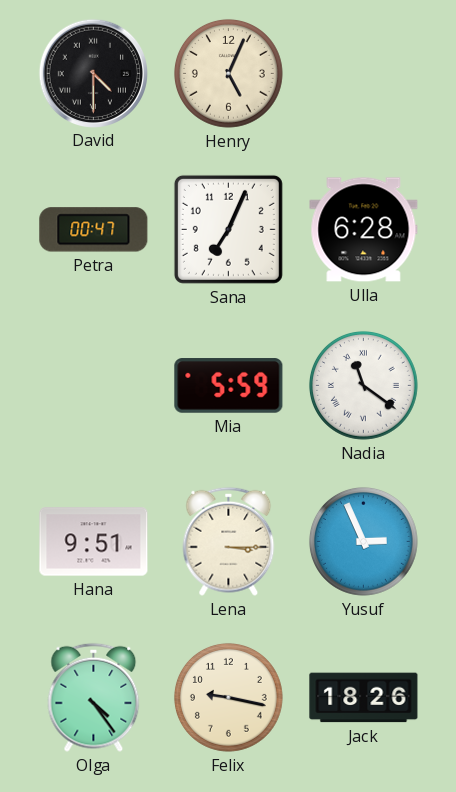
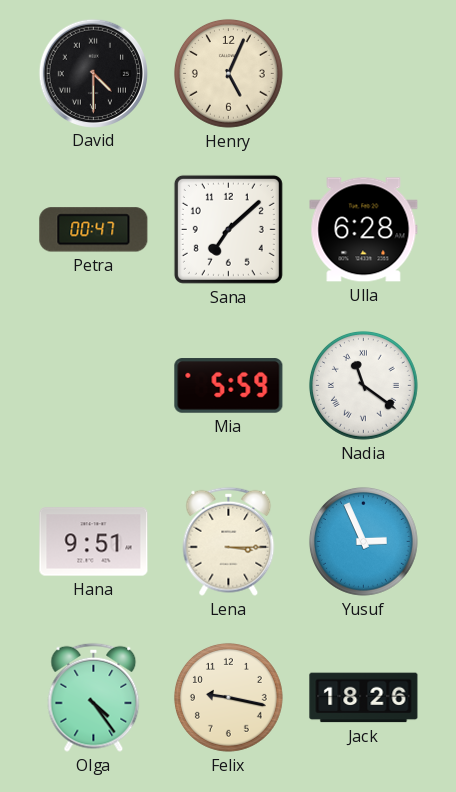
Sana: 7:04 -> 7:08 (228, 229)
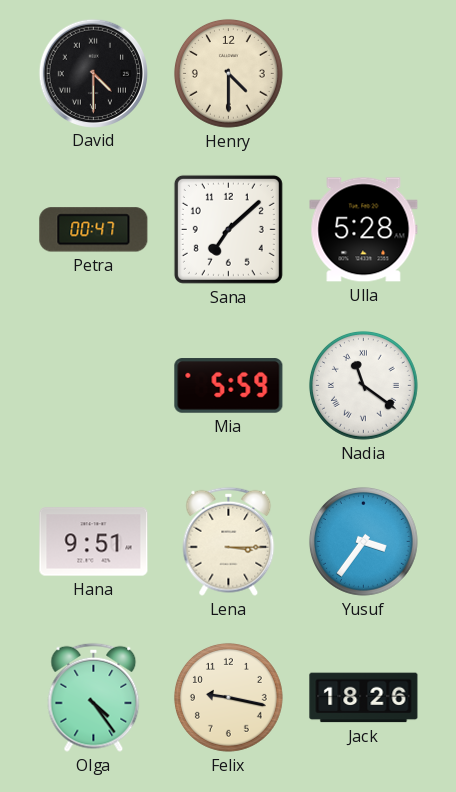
Henry: 5:04 -> 4:30 (228, 73)
Ulla: 6:28 -> 5:28 (364, 230)
Yusuf: 2:56 -> 3:36 (363, 541)
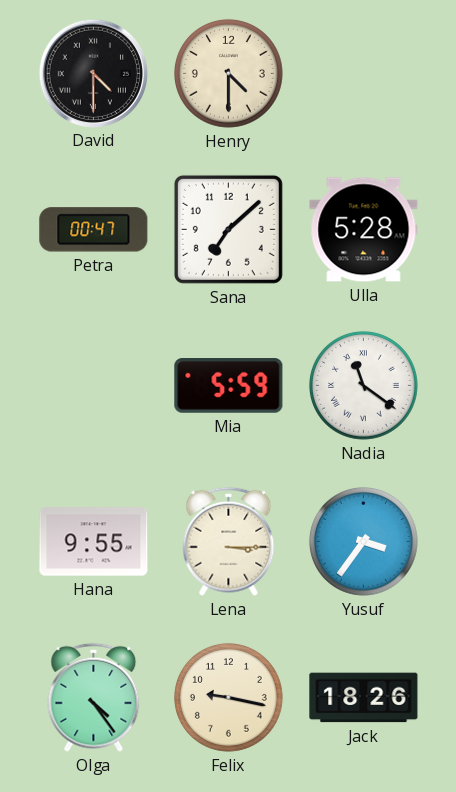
Hana: 9:51 -> 9:55 (94, 542)
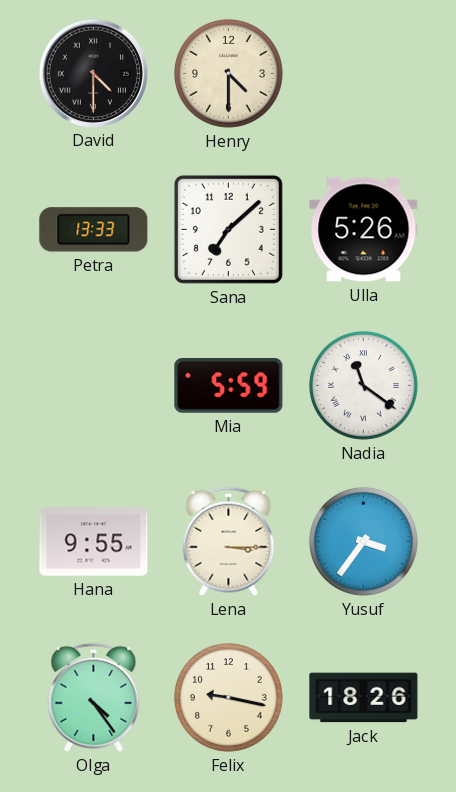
Petra: 00:47 -> 13:33 (94, 230)
Ulla: 5:28 -> 5:26 (364, 230)
